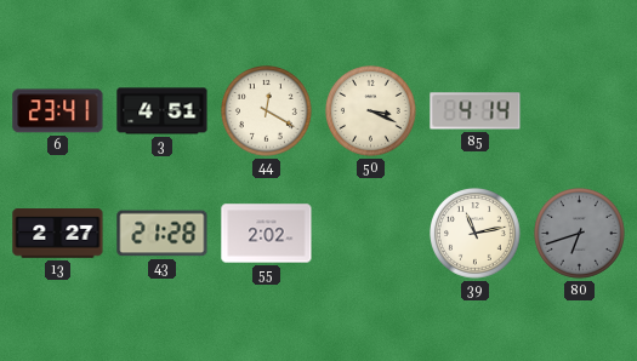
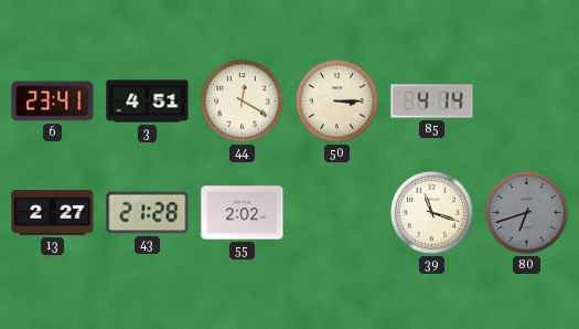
50: 3:19 -> 3:15 (337, 102)
39: 11:13 -> 11:18 (432, 213)
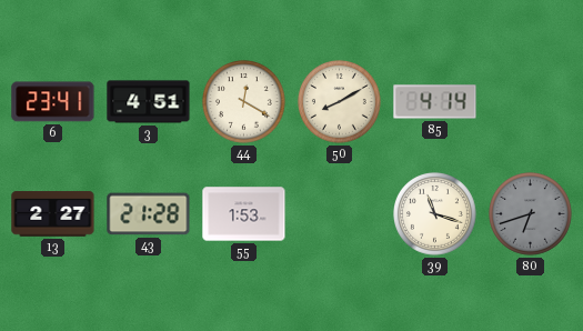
50: 3:15 -> 8:10 (340, 102)
55: 2:02 -> 1:53 (244, 214)
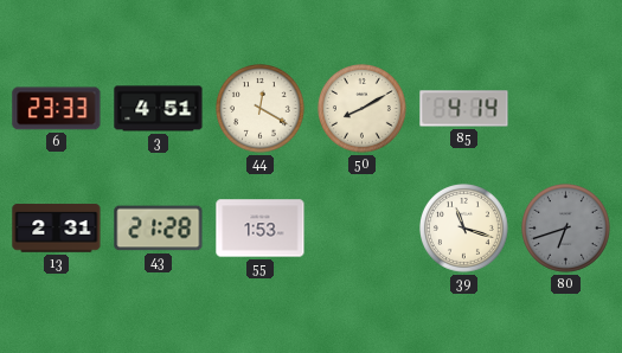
6: 23:41 -> 23:33 (57, 109)
13: 2:27 -> 2:31 (57, 229)
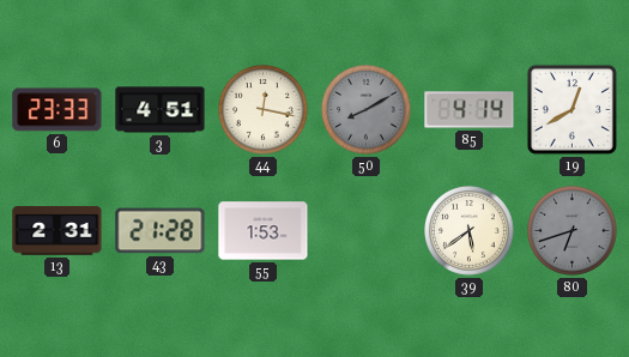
44: 12:20 -> 12:17 (264, 110)
50 dial: cream -> grey (367, 110)
19: none -> 12:40 (571, 109)
39: 11:18 -> 5:39 (470, 231)
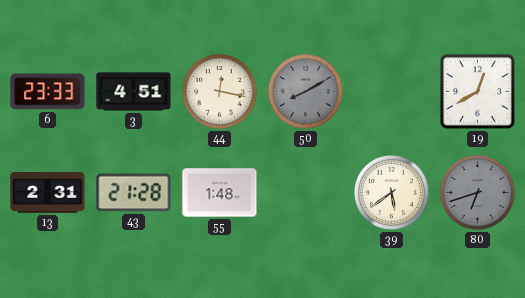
85: 4:14 -> none (470, 110)
55: 1:53 -> 1:48 (220, 193)
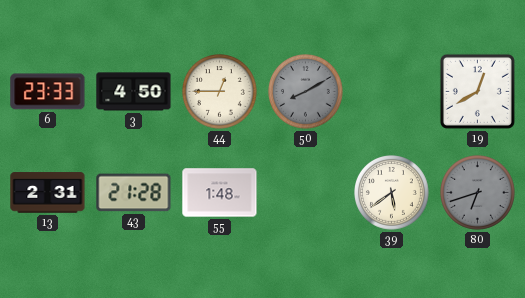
3: 4:51 -> 4:50 (134, 92)
44: 12:17 -> 12:45 (220, 92)
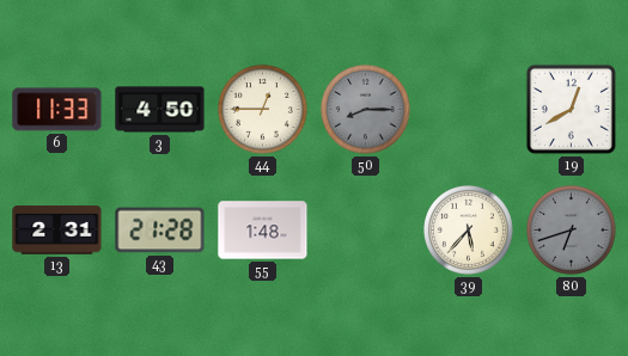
6: 23:33 -> 11:33 (57, 110)
50: 8:10 -> 8:15 (366, 110)
39: 5:39 -> 5:37 (469, 231)
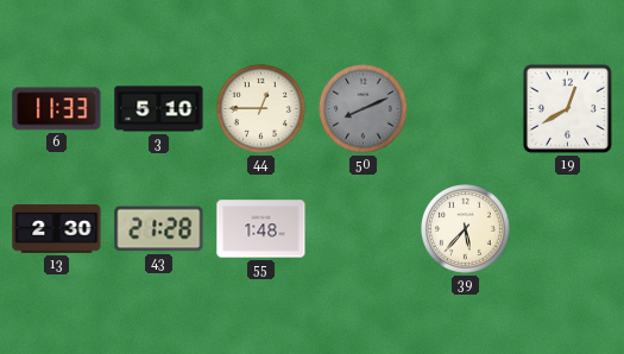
3: 4:50 -> 5:10 (159, 109)
50: 8:15 -> 8:11 (364, 109)
13: 2:31 -> 2:30 (57, 229)
80: 6:42 -> none (572, 231)
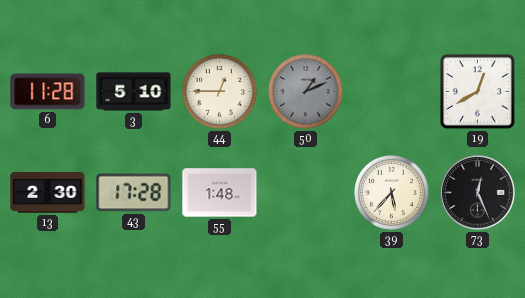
6: 11:33 -> 11:28 (48, 92)
50: 8:11 -> 1:11 (306, 92)
43: 21:28 -> 17:28 (134, 193)
73: none -> 12:26 (478, 193)
